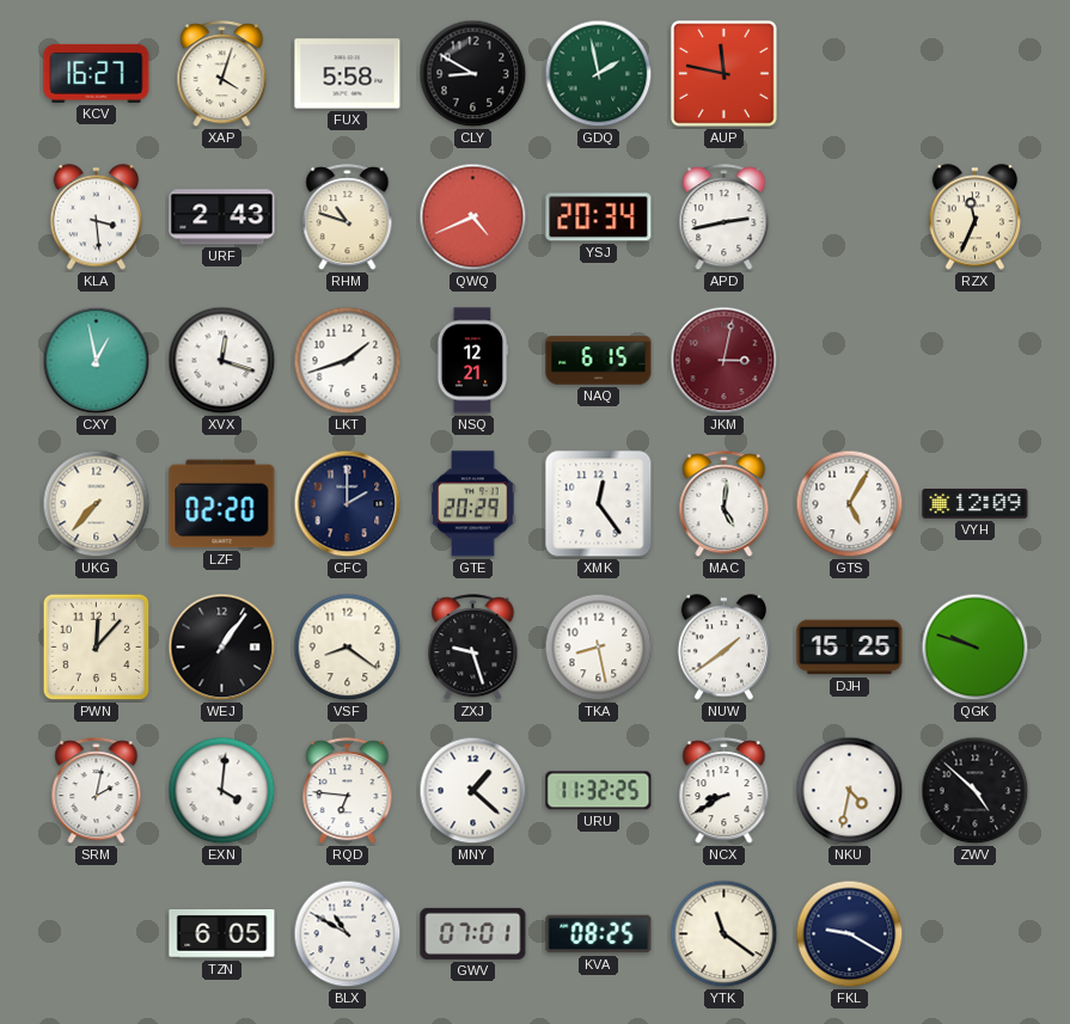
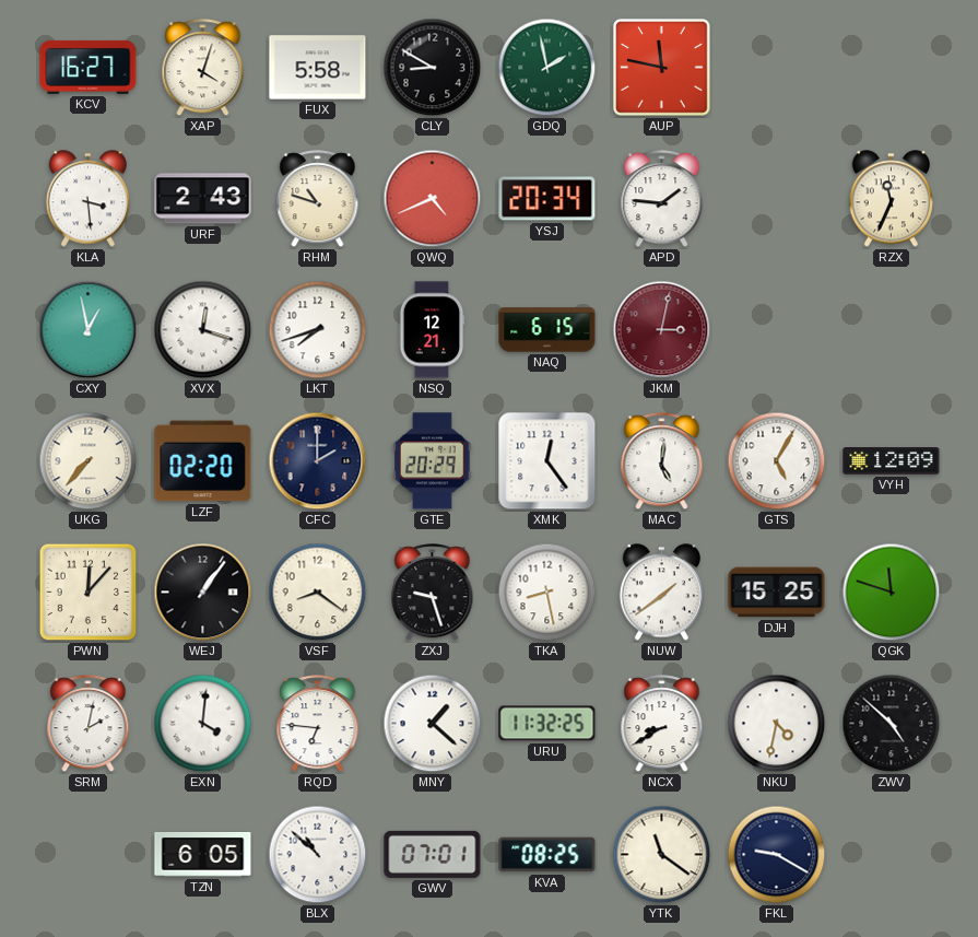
APD: 2:43 -> 1:46 (662, 199)
LKT: 1:42 -> 7:42 (318, 330)
QGK: 9:48 -> 11:48 (892, 593)
BLX: 10:50 -> 10:52 (318, 855)
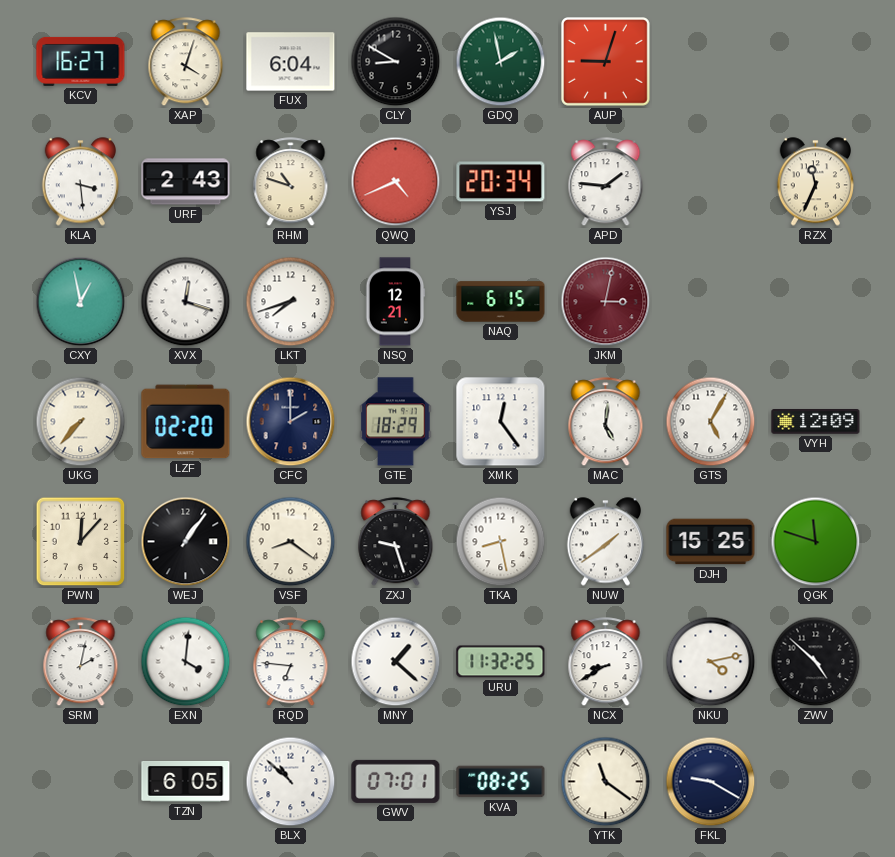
FUX: 5:58 -> 6:04 (291, 62)
AUP: 11:47 -> 9:03 (606, 62)
GTE: 20:29 -> 18:29 (396, 422)
NKU: 4:32 -> 4:13 (711, 662)
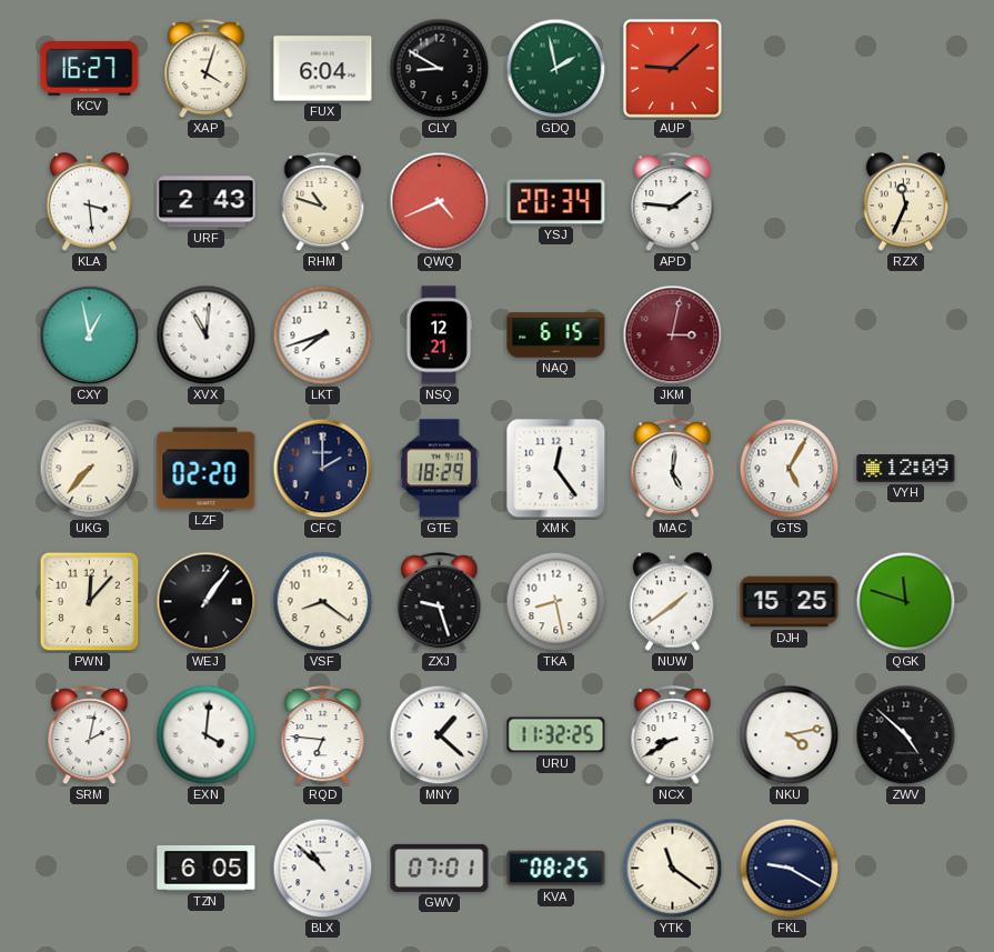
AUP: 9:03 -> 9:08 (673, 69)
XVX: 12:18 -> 11:01 (207, 335)
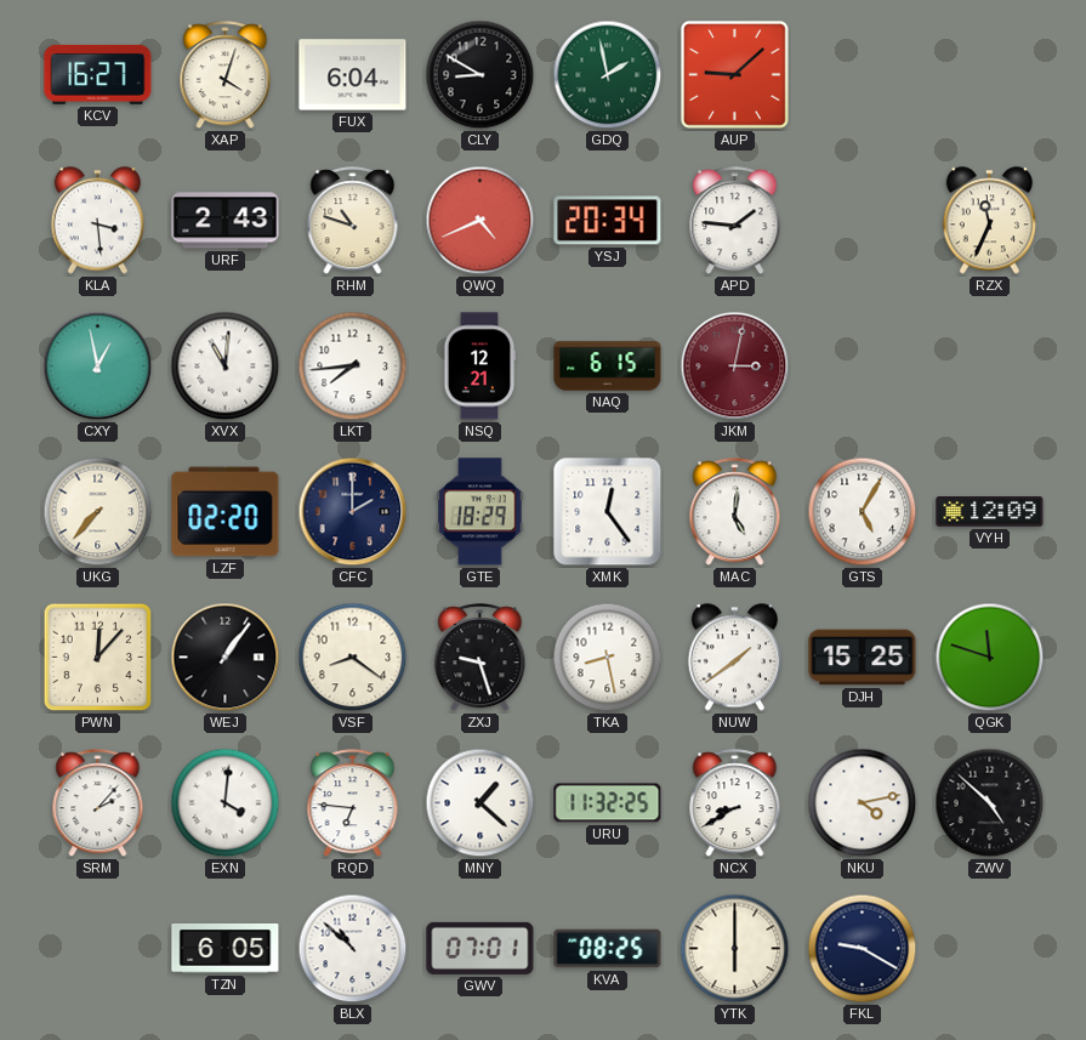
LKT: 7:42 -> 7:44 (353, 366)
SRM: 2:02 -> 2:07 (98, 803)
YTK: 11:21 -> 6:00 (735, 949)
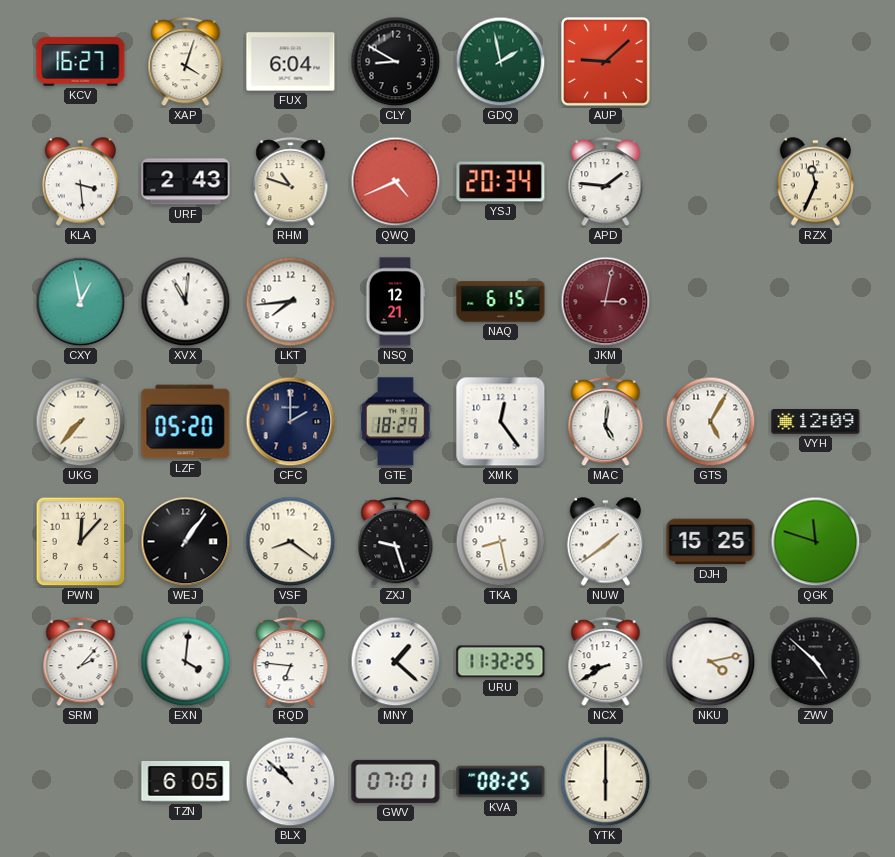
LZF: 02:20 -> 05:20 (186, 422)
FKL: 9:20 -> none (863, 949)
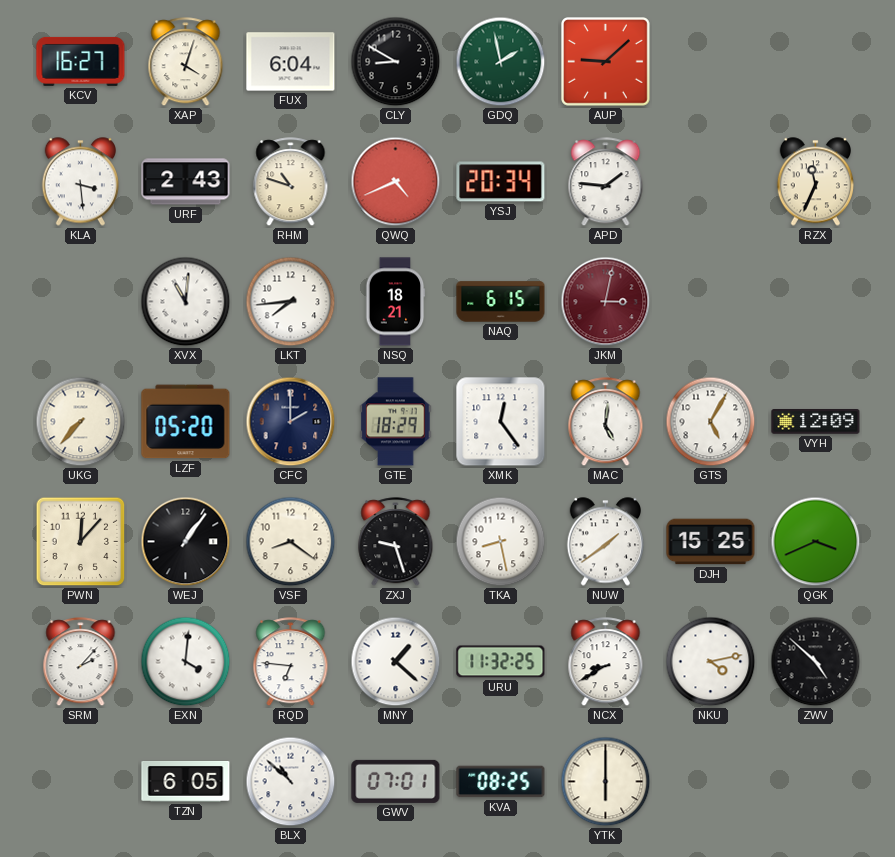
CXY: 12:58 -> none (81, 302)
NSQ: 12:21 -> 18:21 (395, 302)
QGK: 11:48 -> 3:41 (816, 542)
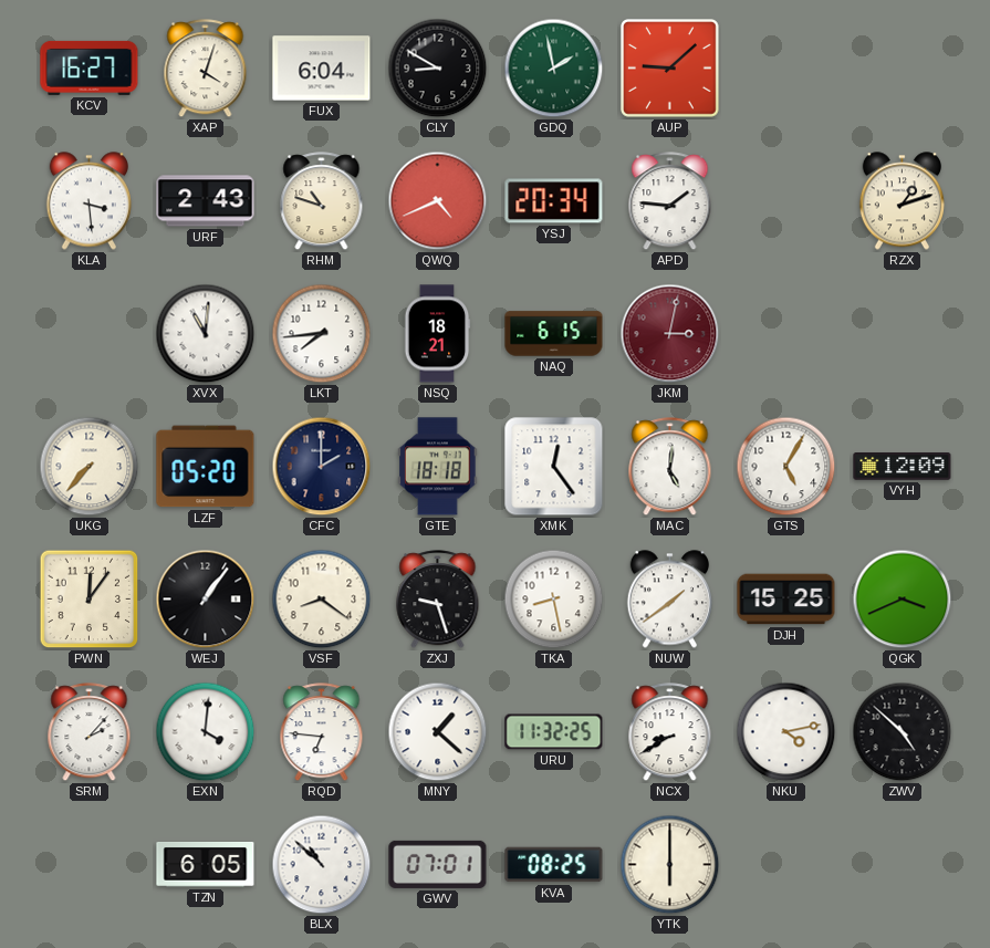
RZX: 11:34 -> 1:12 (902, 201)
GTE: 18:29 -> 18:18 (438, 467)
PWN: 12:07 -> 12:06 (90, 600)
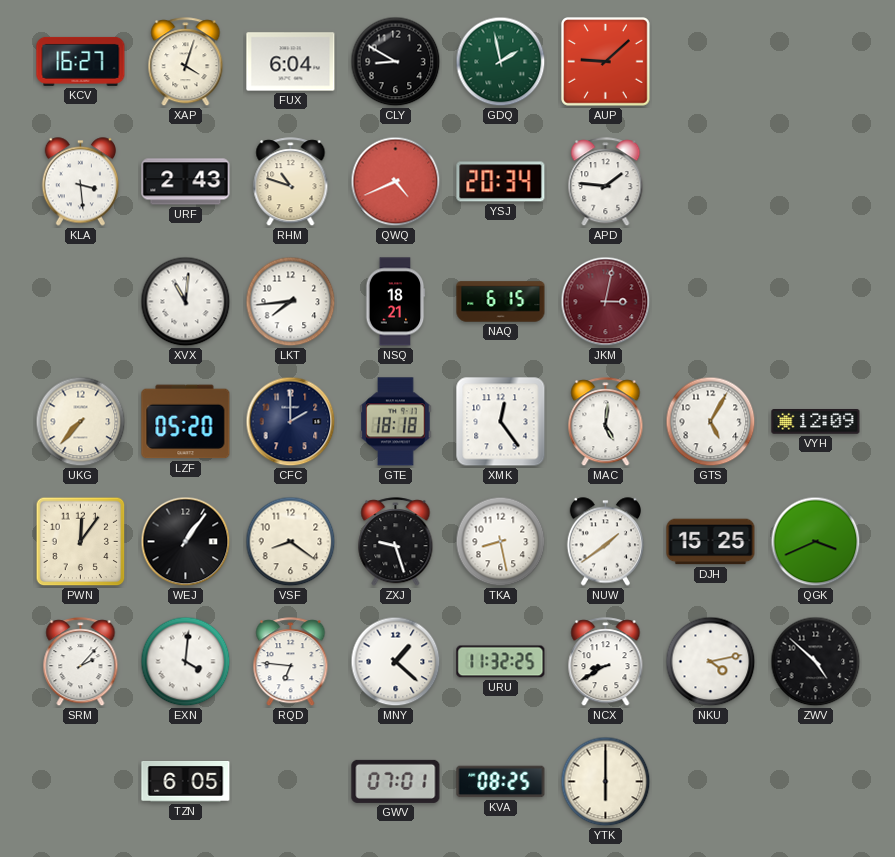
RZX: 1:12 -> none (902, 201)
BLX: 10:52 -> none (322, 865)
